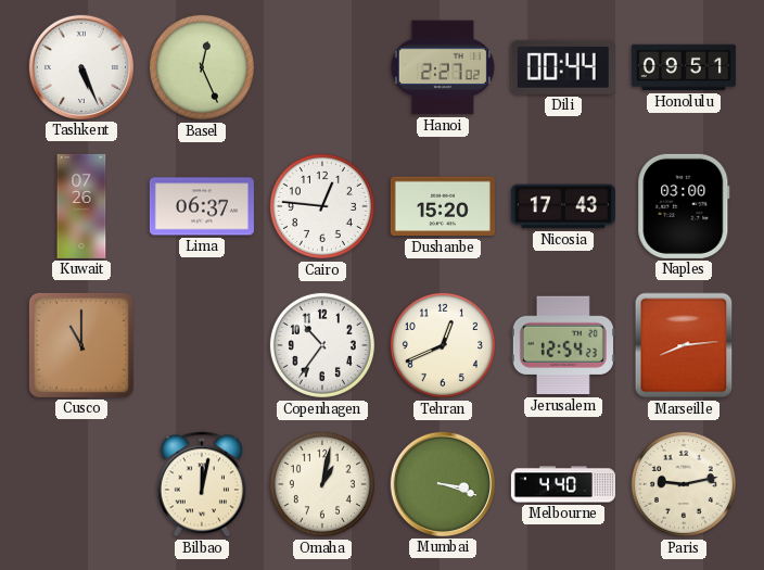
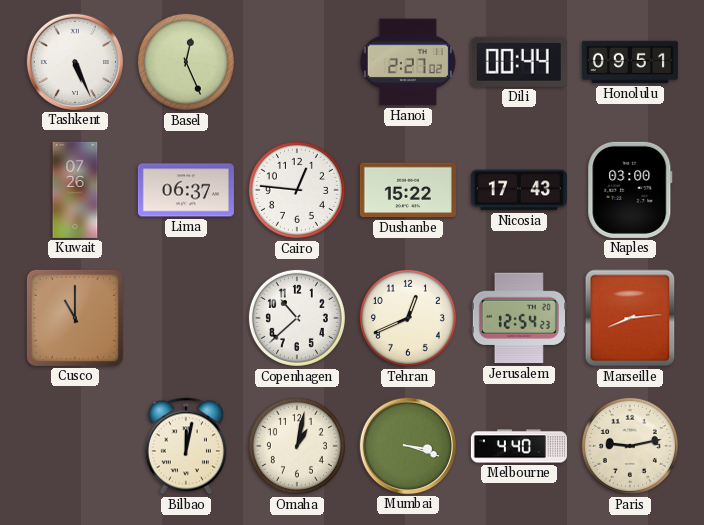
Dushanbe: 15:20 -> 15:22 (408, 190)
Copenhagen: 10:36 -> 10:38 (297, 318)
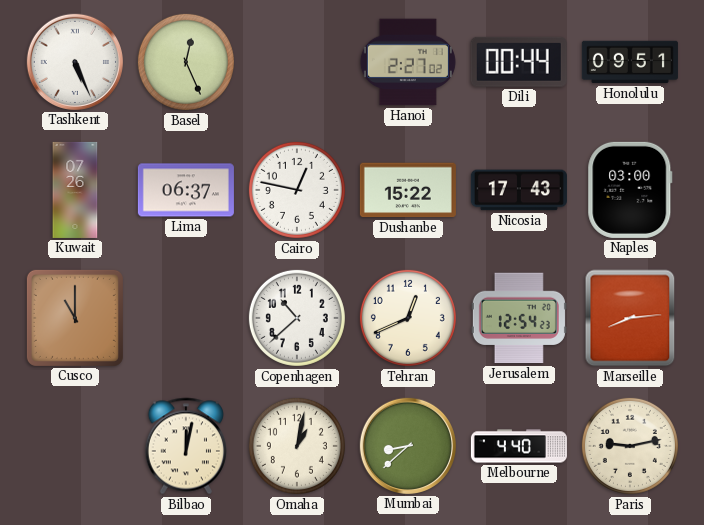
Cairo: 12:46 -> 12:47 (297, 190)
Mumbai: 3:18 -> 8:38 (408, 446)
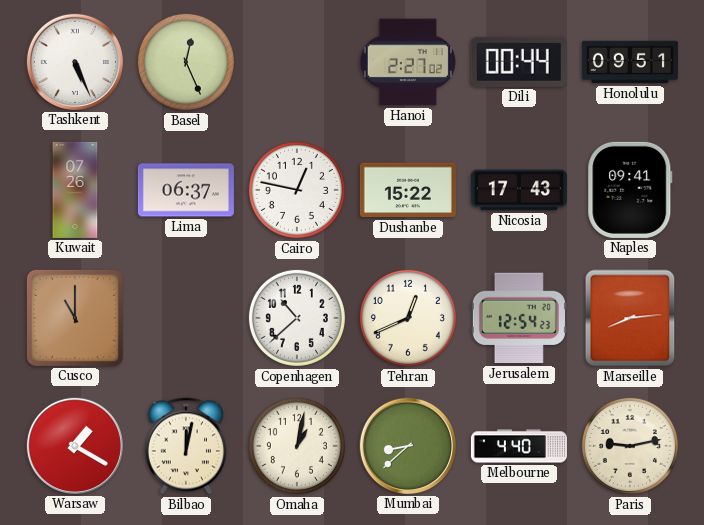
Naples: 03:00 -> 09:41 (630, 190)
Warsaw: none -> 1:20 (75, 446)
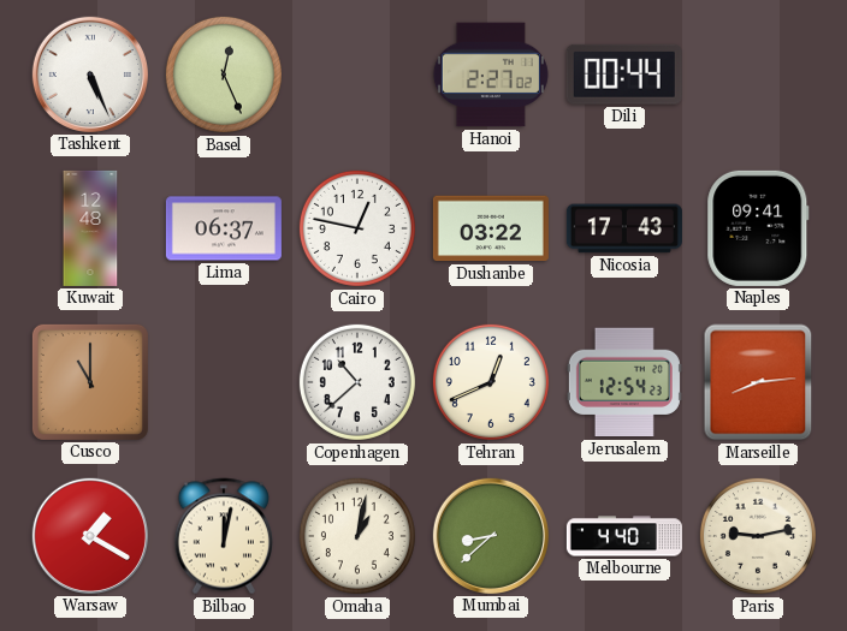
Honolulu: 09:51 -> none (630, 62)
Kuwait: 07:26 -> 12:48 (90, 228)
Dushanbe: 15:22 -> 03:22 (491, 228)
